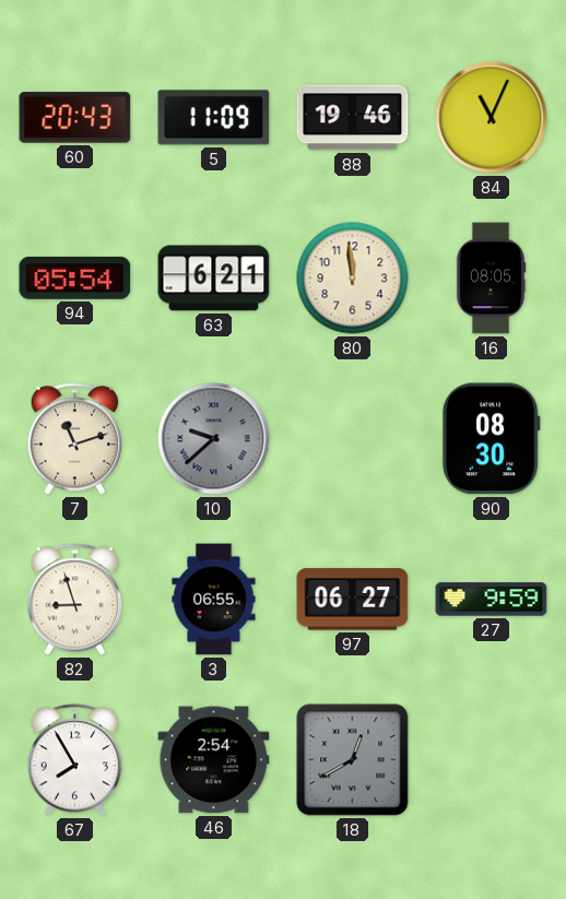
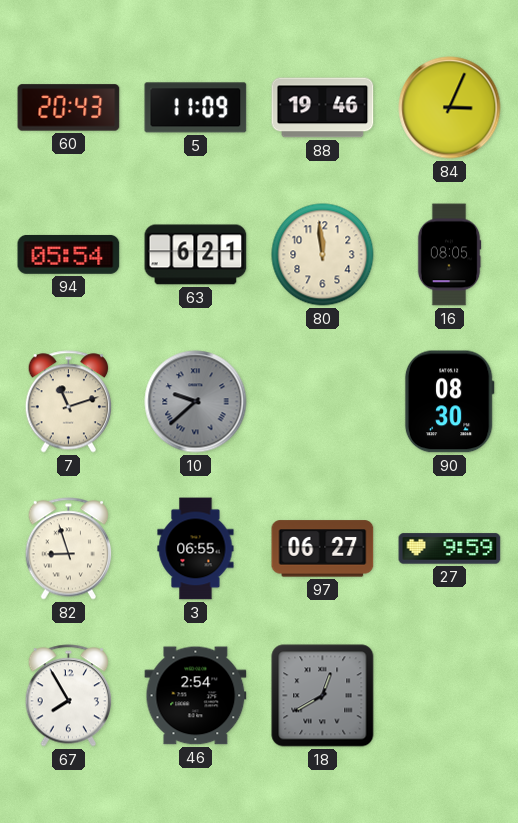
84: 11:04 -> 3:04 (450, 108)
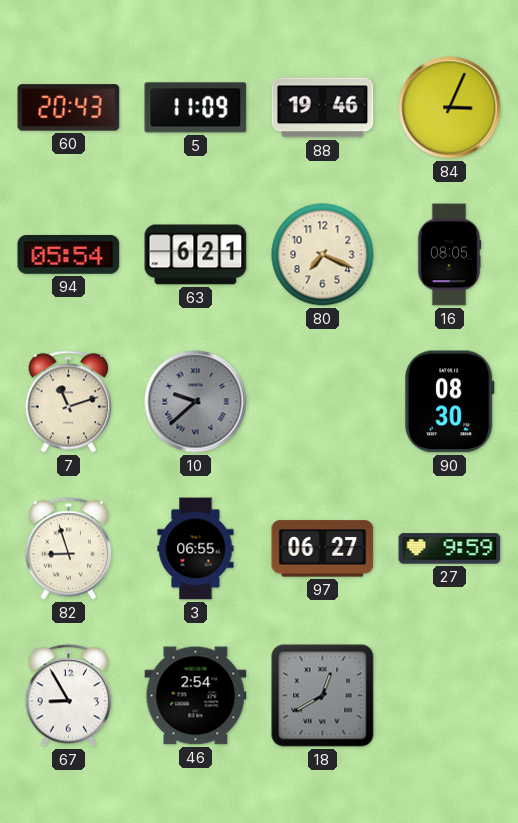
80: 11:59 -> 7:19 (323, 255)
67: 7:55 -> 8:55 (69, 696)
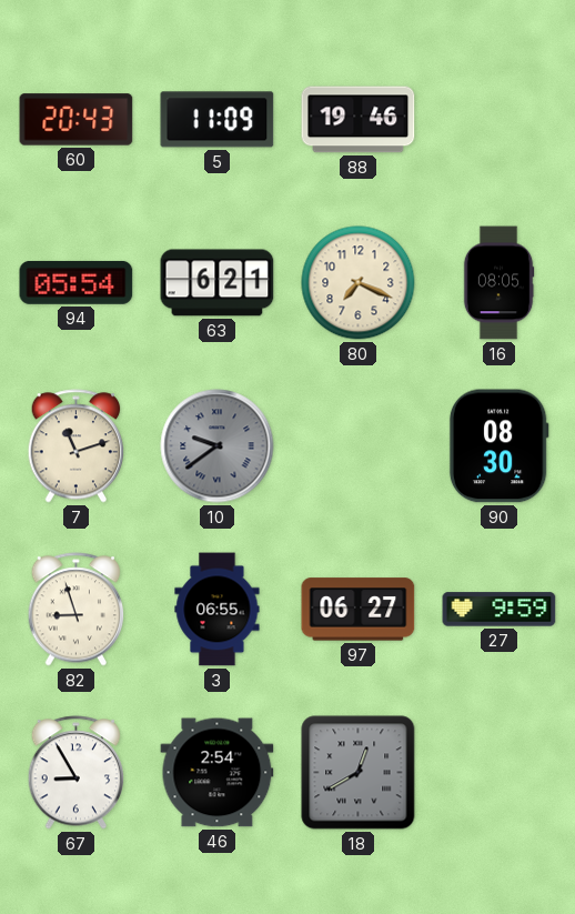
84: 3:04 -> none (450, 108)
10: 9:38 -> 9:39 (218, 446)
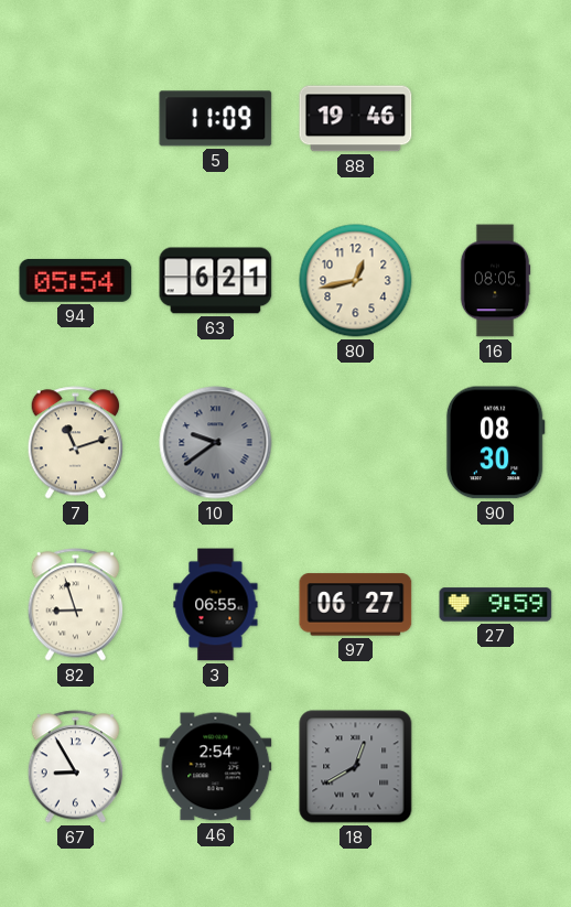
60: 20:43 -> none (77, 120)
80: 7:19 -> 12:43 (356, 281)
